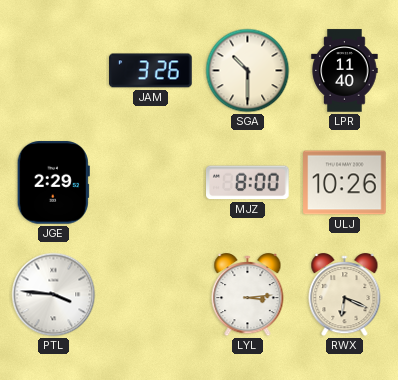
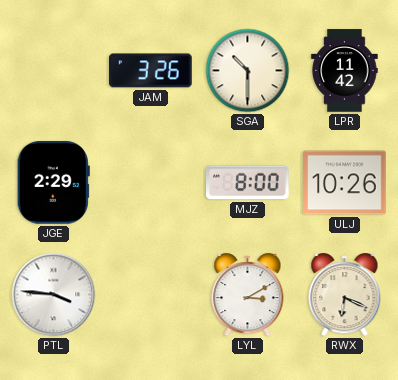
LPR: 11:40 -> 11:42 (345, 71)
LYL: 3:14 -> 3:10 (248, 296)
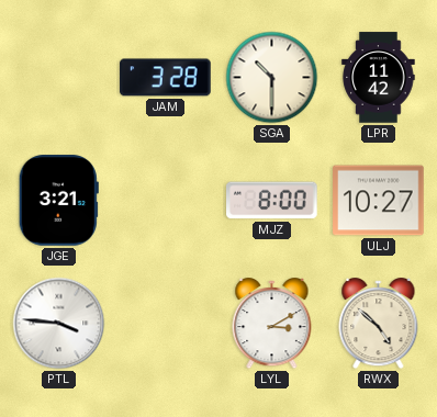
JAM: 3:26 -> 3:28 (166, 78)
JGE: 2:29 -> 3:21 (58, 201)
ULJ: 10:26 -> 10:27 (379, 201)
RWX: 6:19 -> 4:52 (379, 325)
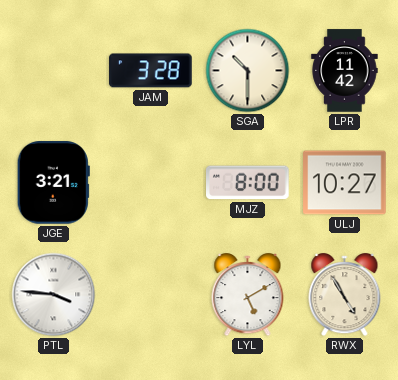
LYL: 3:10 -> 5:10 (248, 296)
RWX: 4:52 -> 4:55 (345, 296)
